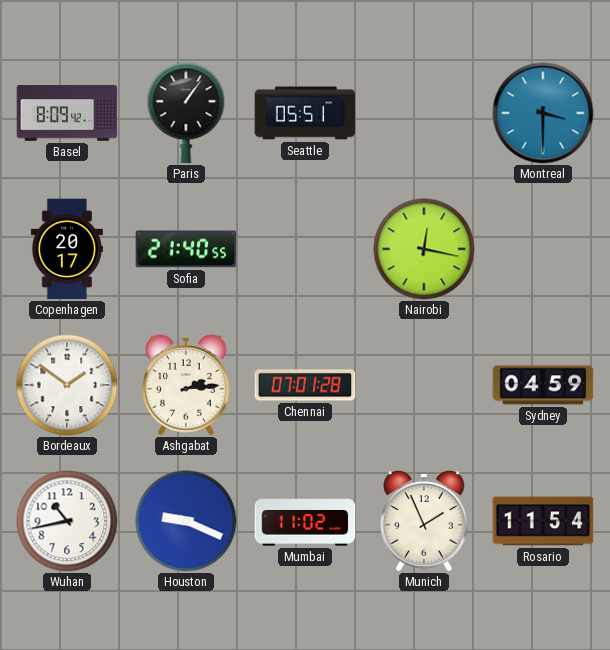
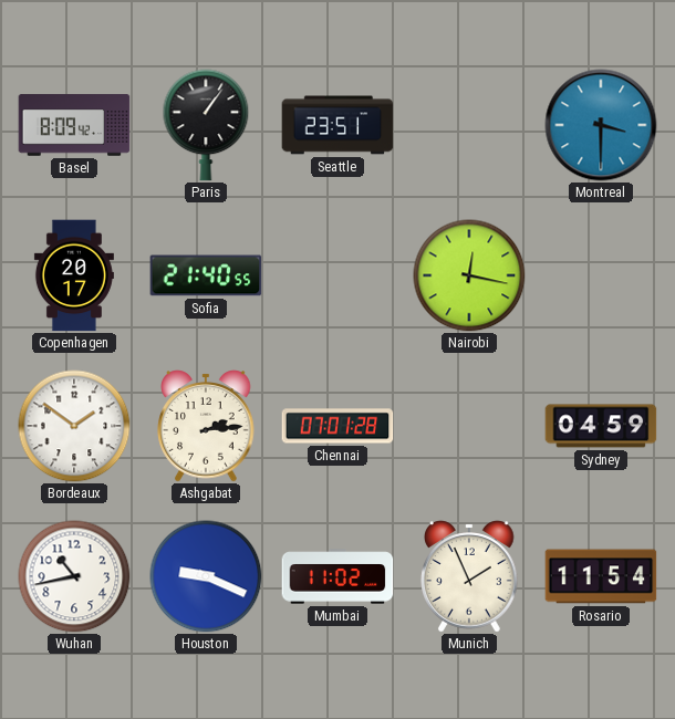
Seattle: 05:51 -> 23:51 (337, 125)
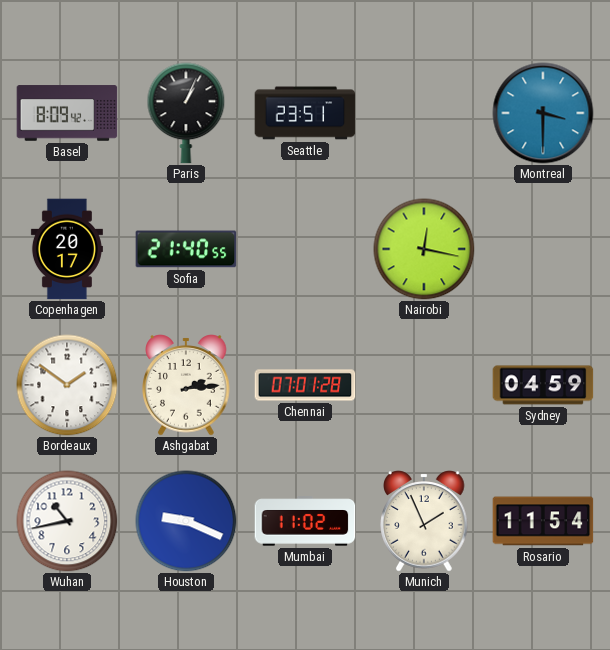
Paris: 1:06 -> 1:04 (186, 113)
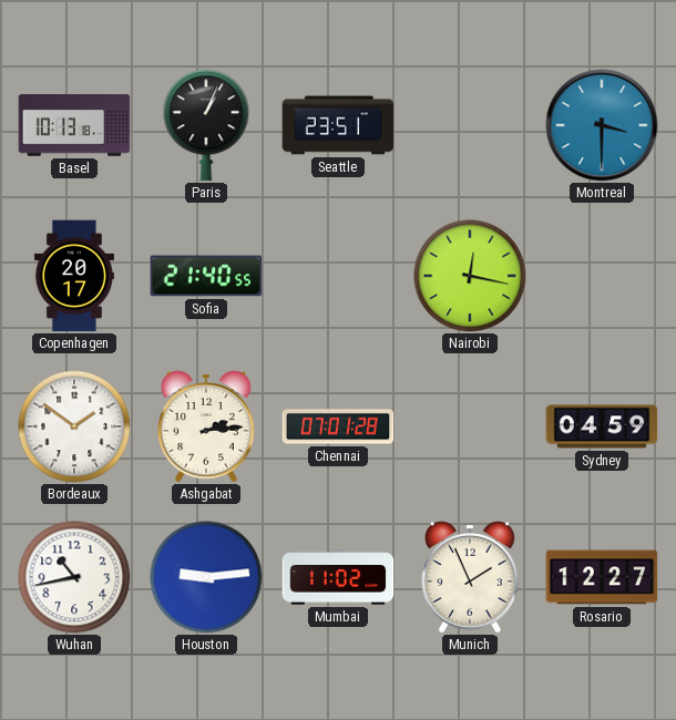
Basel: 8:09 -> 10:13 (74, 125)
Houston: 9:19 -> 9:14 (206, 577)
Rosario: 11:54 -> 12:27 (602, 577)
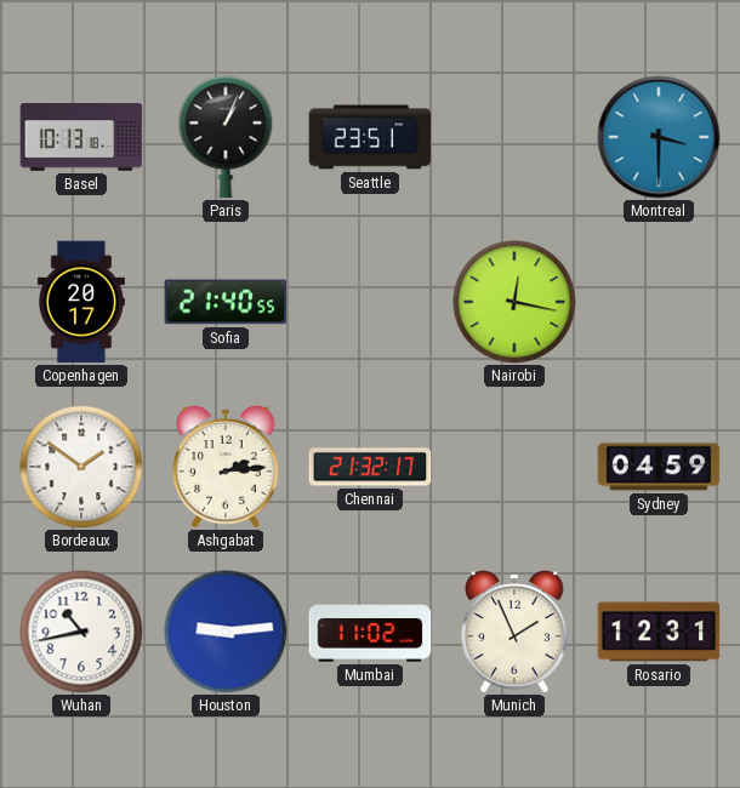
Chennai: 07:01 -> 21:32 (370, 467)
Rosario: 12:27 -> 12:31 (659, 632)
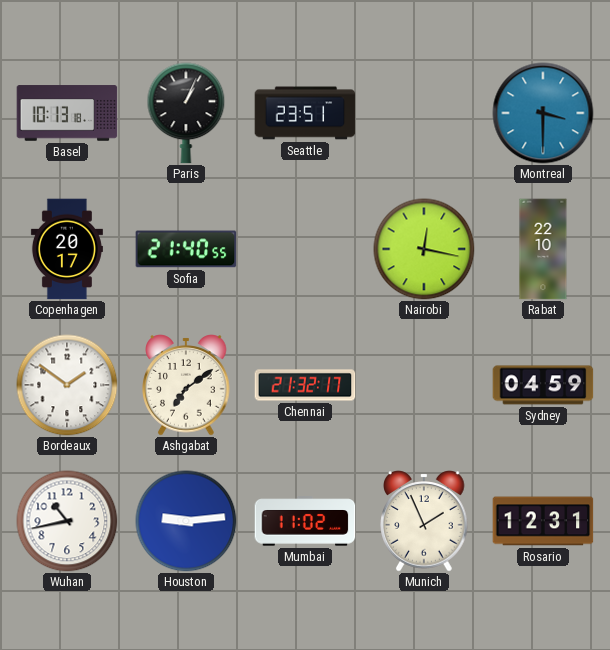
Rabat: none -> 22:10 (543, 249)
Ashgabat: 2:14 -> 7:09 (186, 385)
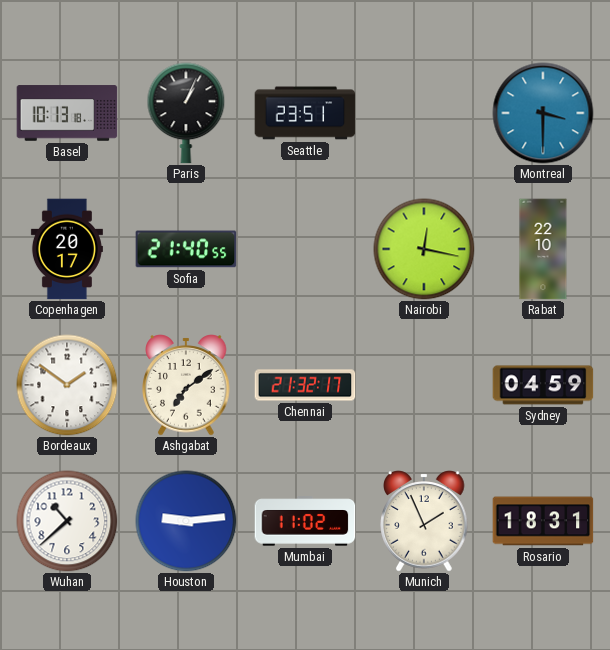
Wuhan: 10:43 -> 10:38 (67, 521)
Rosario: 12:31 -> 18:31 (543, 521)
